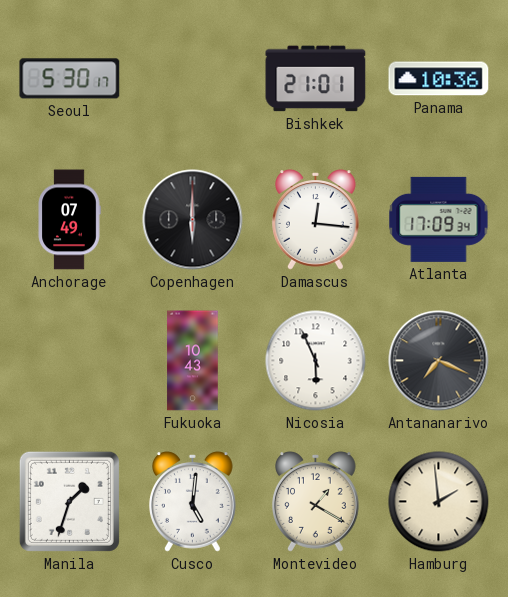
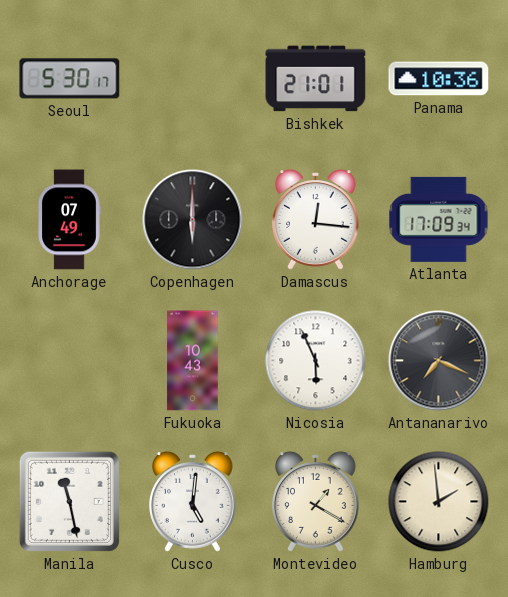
Manila: 1:33 -> 11:28 (69, 501)
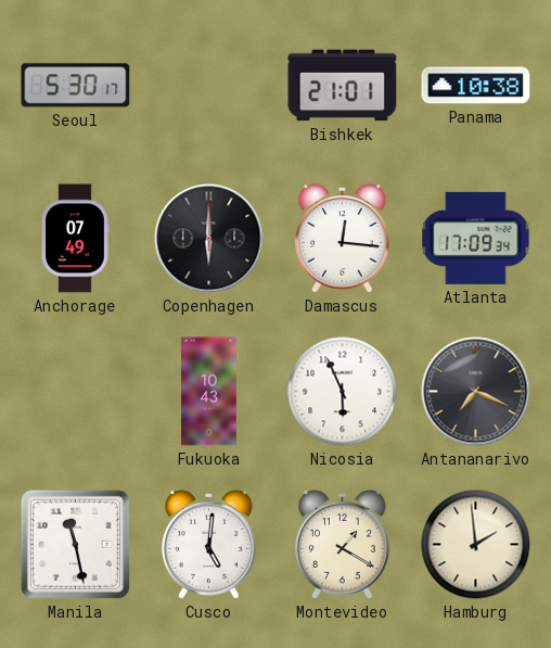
Panama: 10:36 -> 10:38 (476, 86)
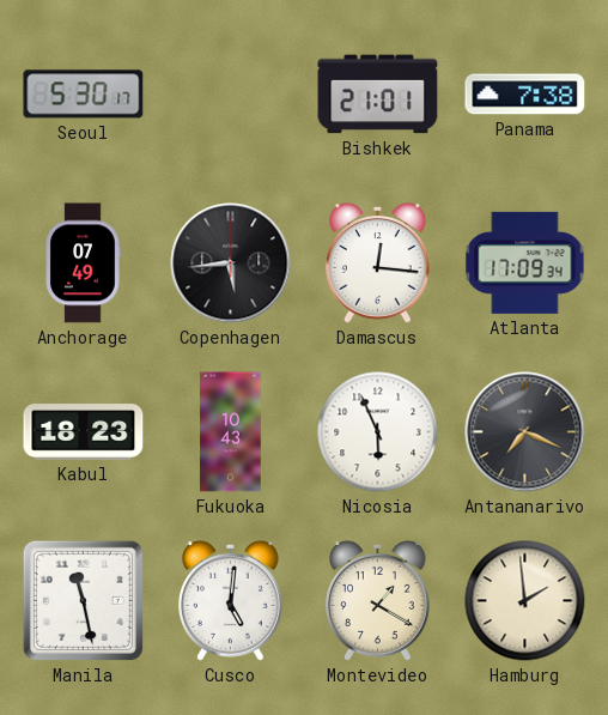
Panama: 10:38 -> 7:38 (525, 95)
Copenhagen: 6:00 -> 5:44 (231, 263)
Kabul: none -> 18:23 (84, 432)
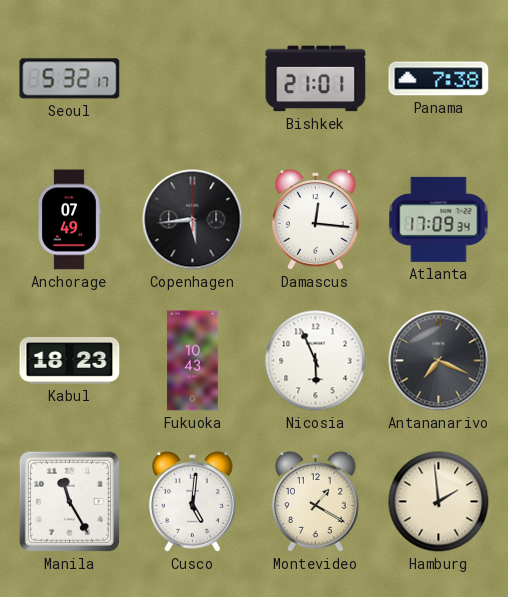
Seoul: 5:30 -> 5:32 (70, 79)
Manila: 11:28 -> 11:25 (69, 501)
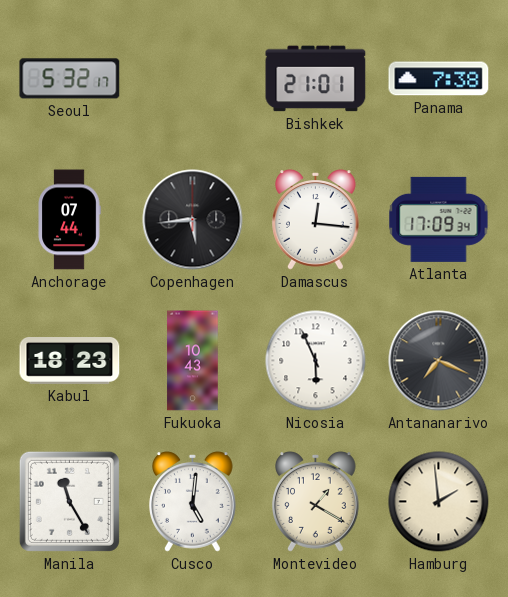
Anchorage: 07:49 -> 07:44 (69, 220)
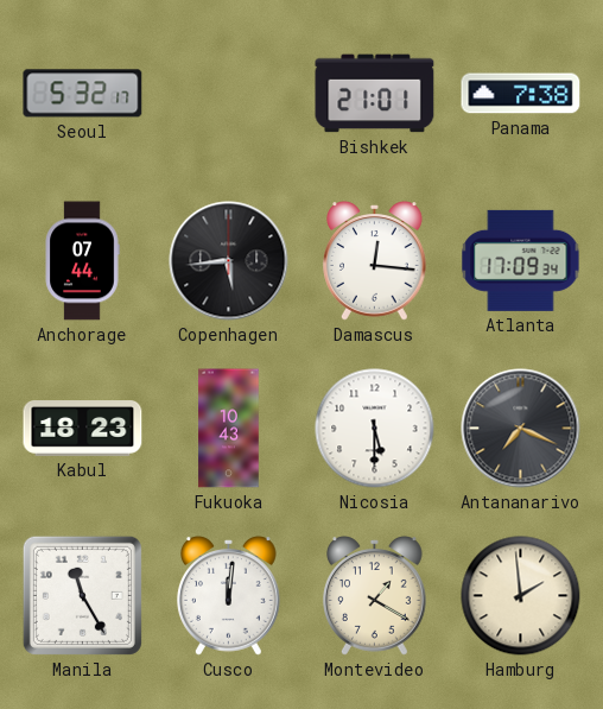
Nicosia: 5:56 -> 5:30 (375, 429)
Cusco: 5:01 -> 12:01 (229, 596)
